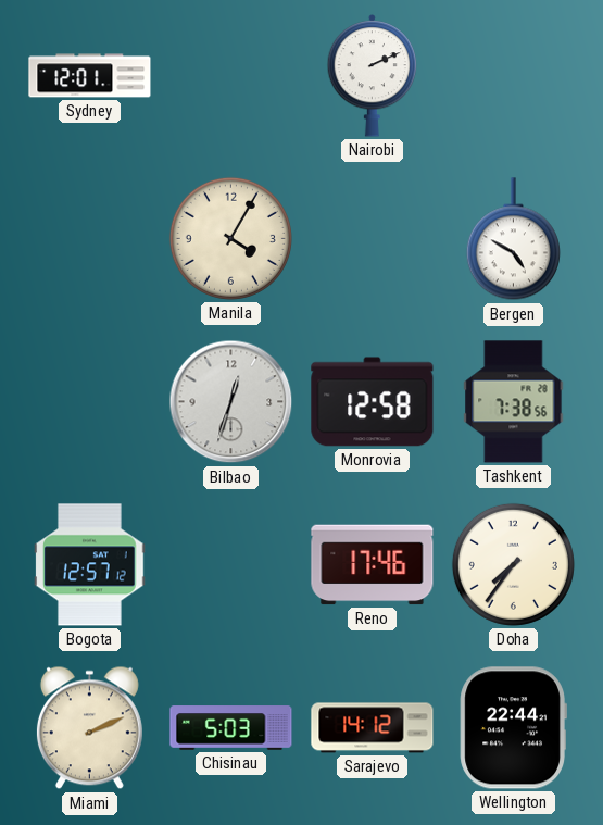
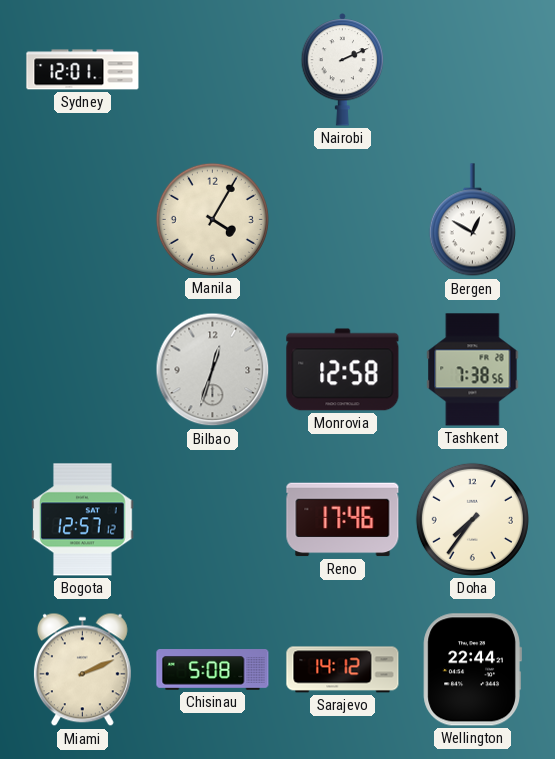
Bergen: 4:50 -> 12:50 (472, 220)
Chisinau: 5:03 -> 5:08 (213, 670)
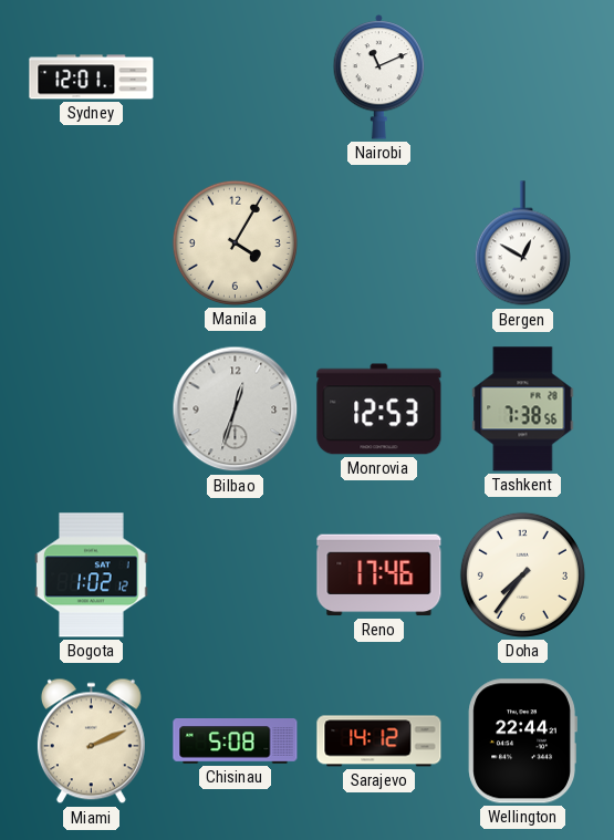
Nairobi: 2:11 -> 11:11 (379, 77)
Monrovia: 12:58 -> 12:53 (379, 409)
Bogota: 12:57 -> 1:02 (92, 575)
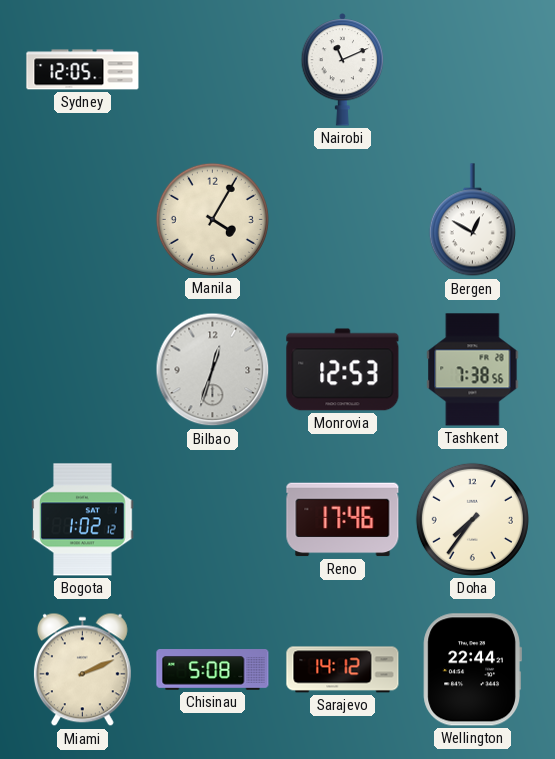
Sydney: 12:01 -> 12:05 (83, 70)
